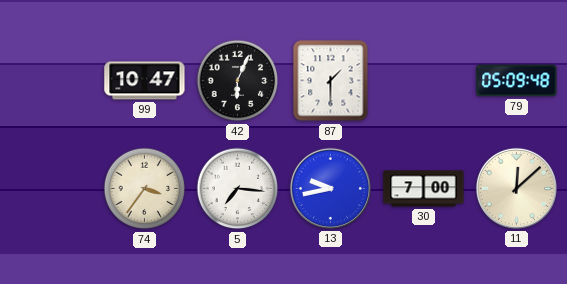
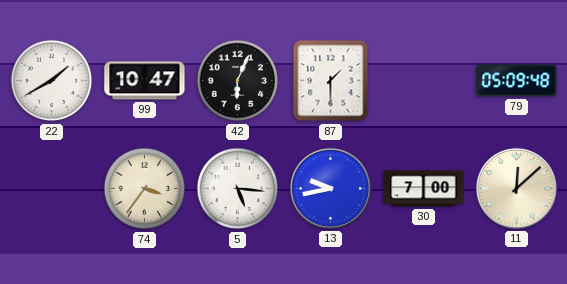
22: none -> 1:40 (52, 81)
5: 7:16 -> 5:16 (238, 189)
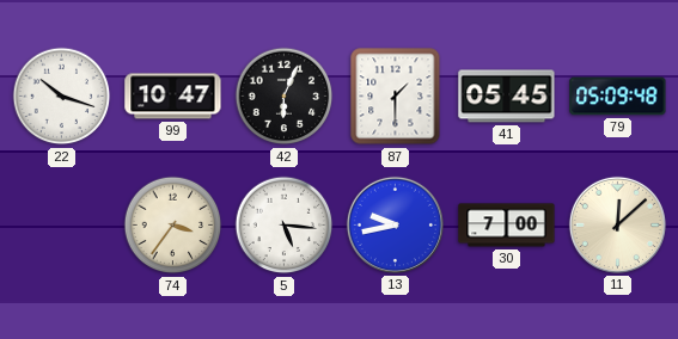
22: 1:40 -> 10:18 (62, 97)
41: none -> 05:45 (507, 97)
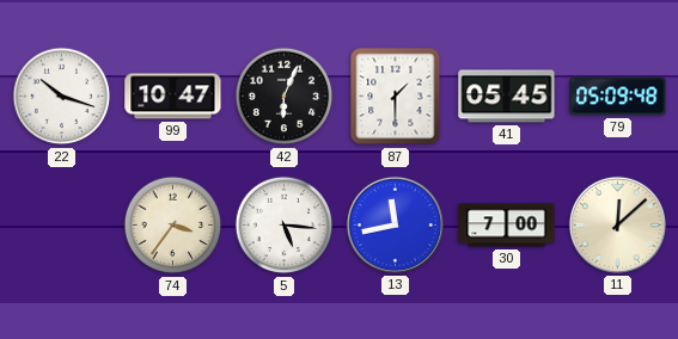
13: 9:43 -> 11:43 (395, 224)
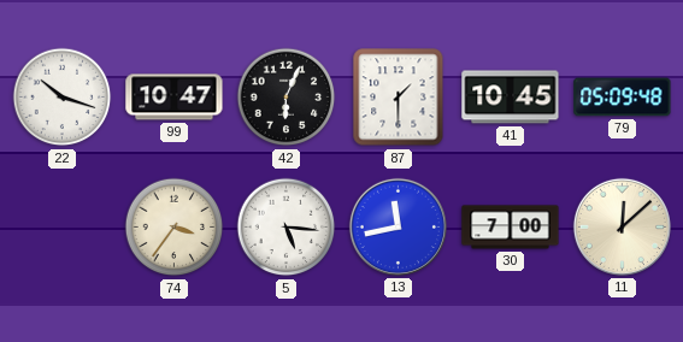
41: 05:45 -> 10:45 (511, 98)
